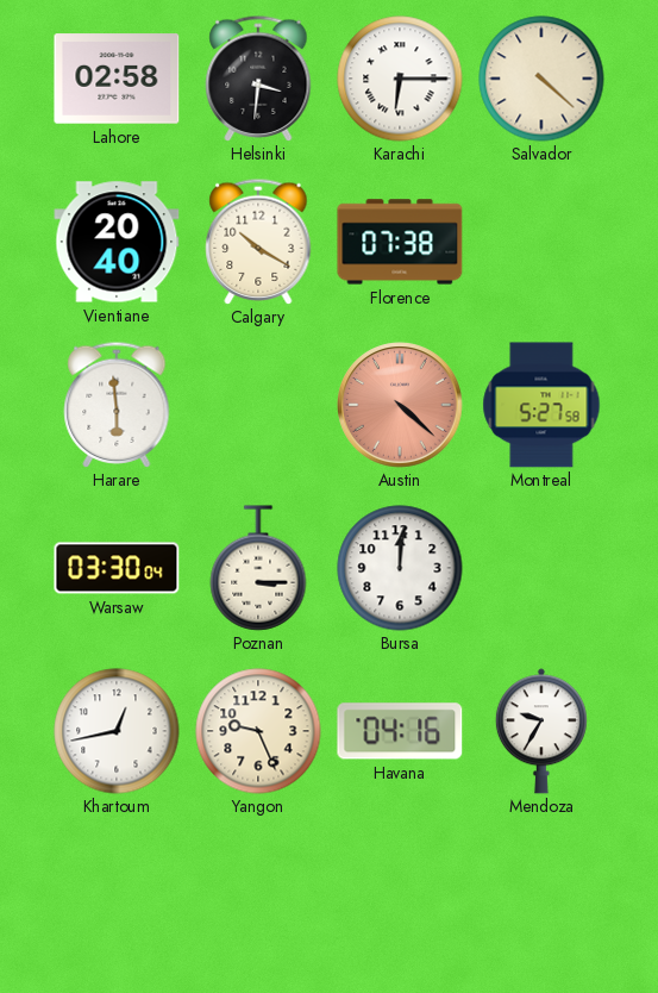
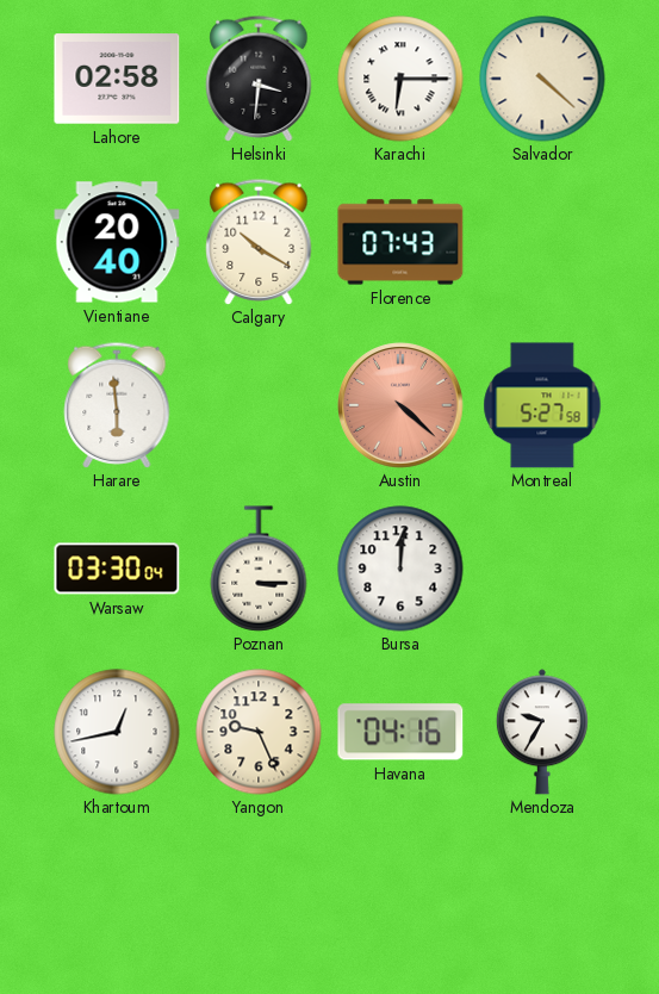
Florence: 07:38 -> 07:43 (400, 242)
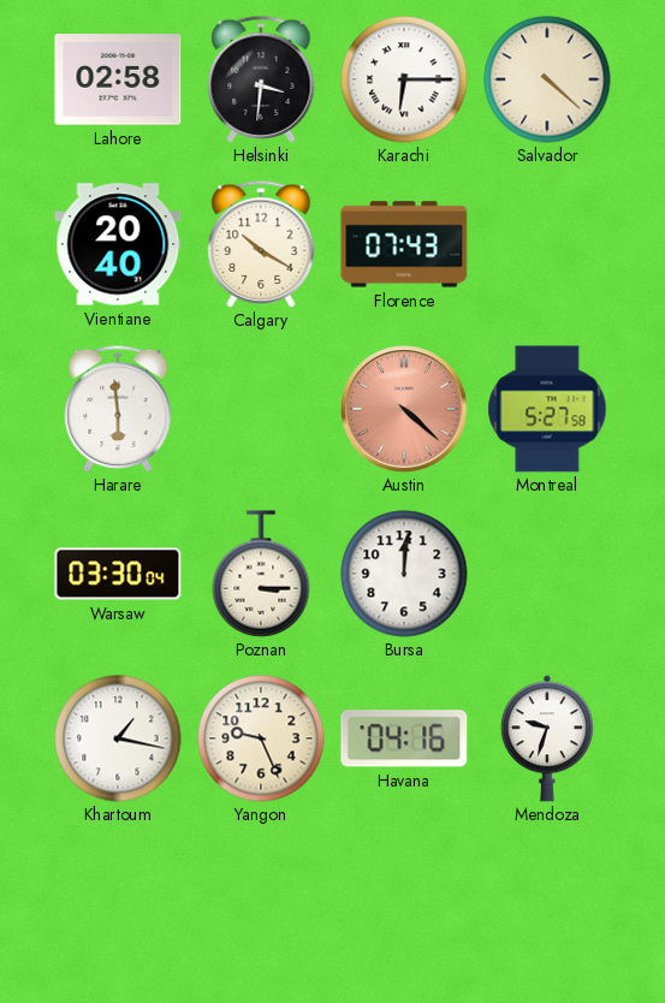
Khartoum: 12:43 -> 1:17 (118, 738)
Mendoza: 9:35 -> 9:33 (547, 738)
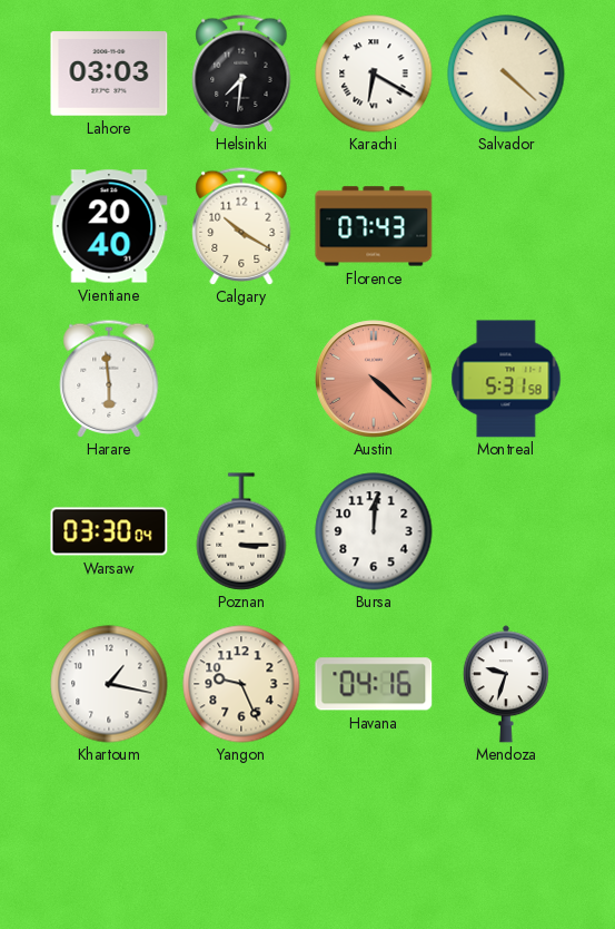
Lahore: 02:58 -> 03:03 (109, 74)
Helsinki: 3:31 -> 7:31 (241, 74)
Karachi: 6:15 -> 6:20 (374, 74)
Montreal: 5:27 -> 5:31 (506, 379)
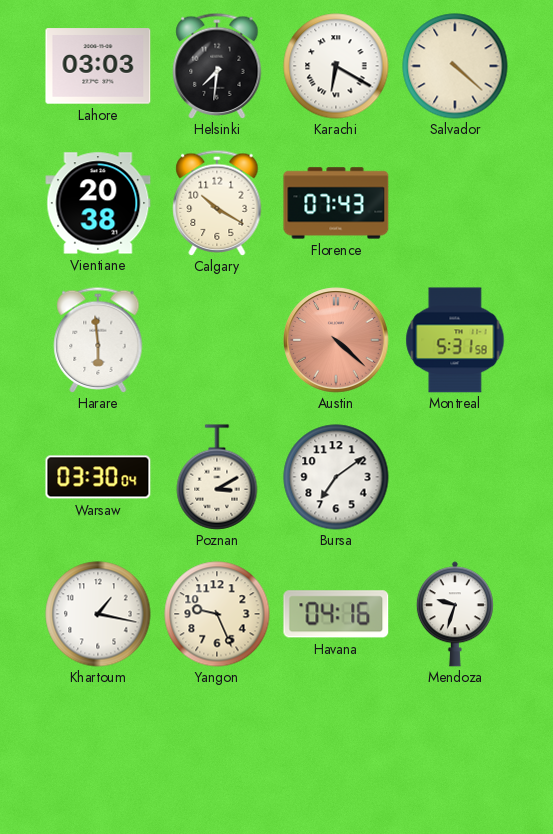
Vientiane: 20:40 -> 20:38 (98, 203)
Poznan: 3:15 -> 3:10 (217, 477)
Bursa: 12:01 -> 7:09 (336, 477)
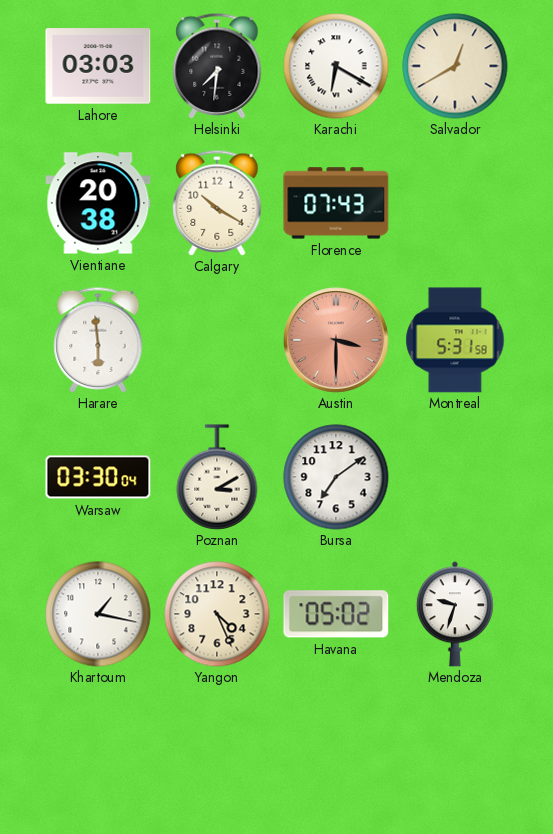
Salvador: 4:22 -> 12:40 (455, 66)
Austin: 4:22 -> 3:30 (336, 340)
Yangon: 9:26 -> 4:26 (217, 614)
Havana: 04:16 -> 05:02 (336, 614)
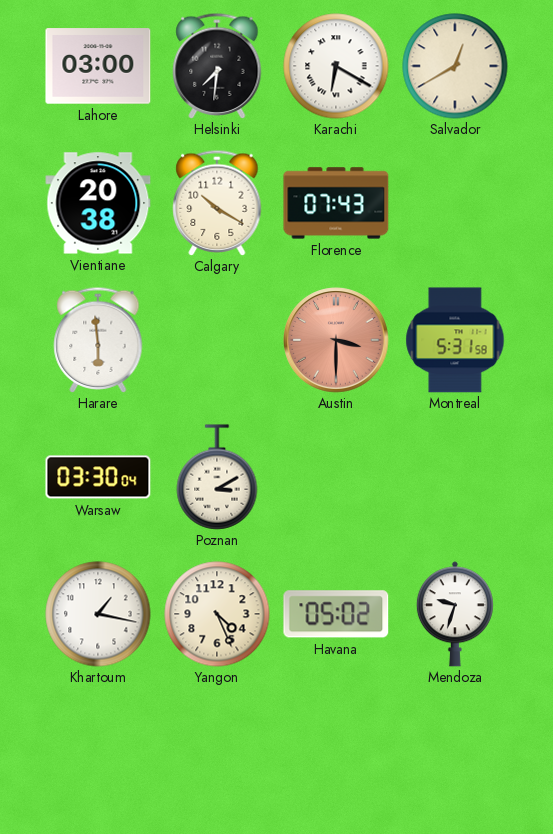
Lahore: 03:03 -> 03:00 (98, 66)
Bursa: 7:09 -> none (336, 477)
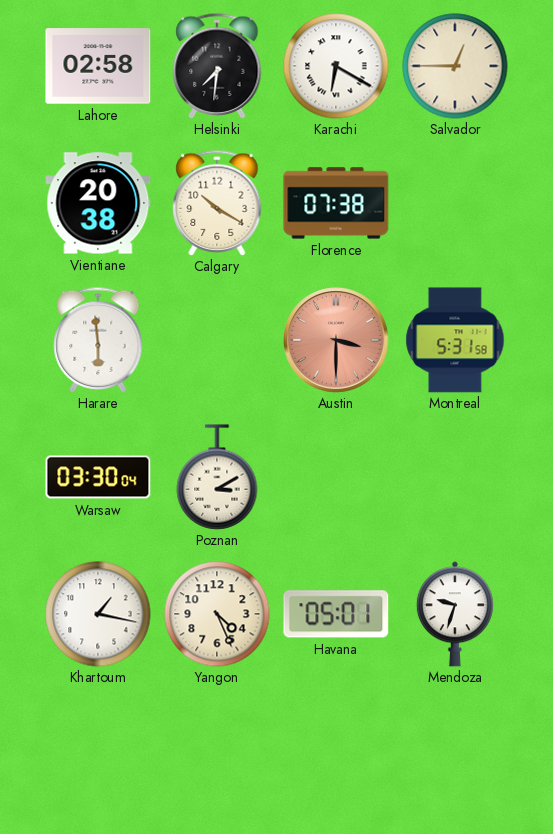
Lahore: 03:00 -> 02:58 (98, 66)
Salvador: 12:40 -> 12:45 (455, 66)
Florence: 07:43 -> 07:38 (336, 203)
Havana: 05:02 -> 05:01 (336, 614)
